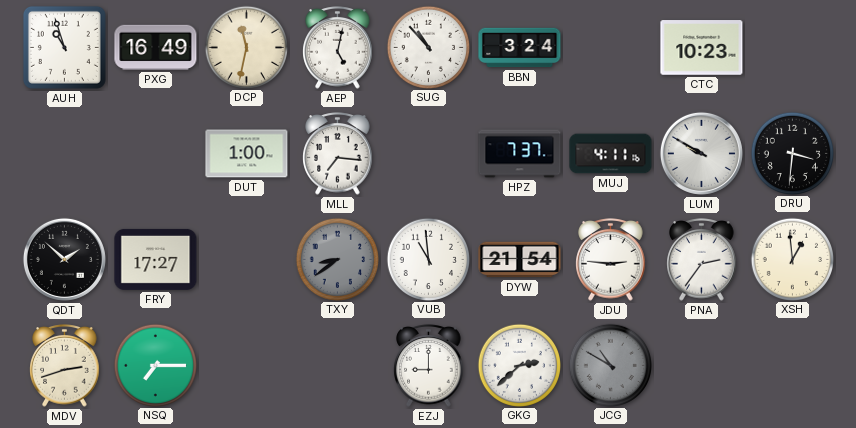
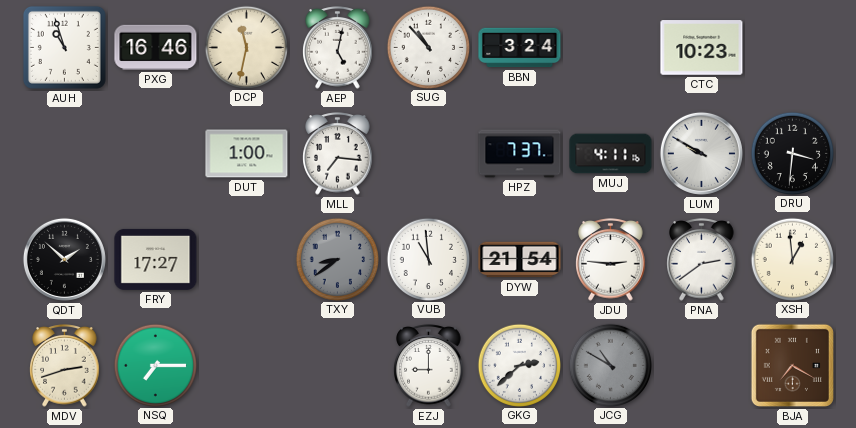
PXG: 16:49 -> 16:46 (156, 47)
PNA: 2:36 -> 2:39 (702, 260)
BJA: none -> 7:20 (792, 365)
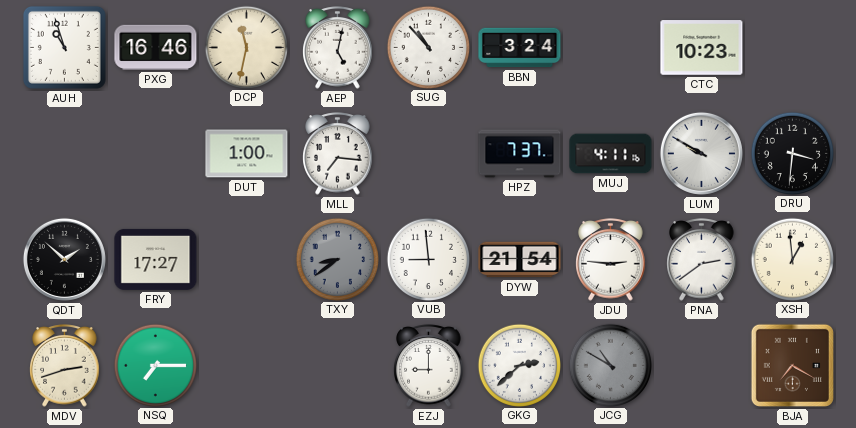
VUB: 10:59 -> 8:59 (428, 259)
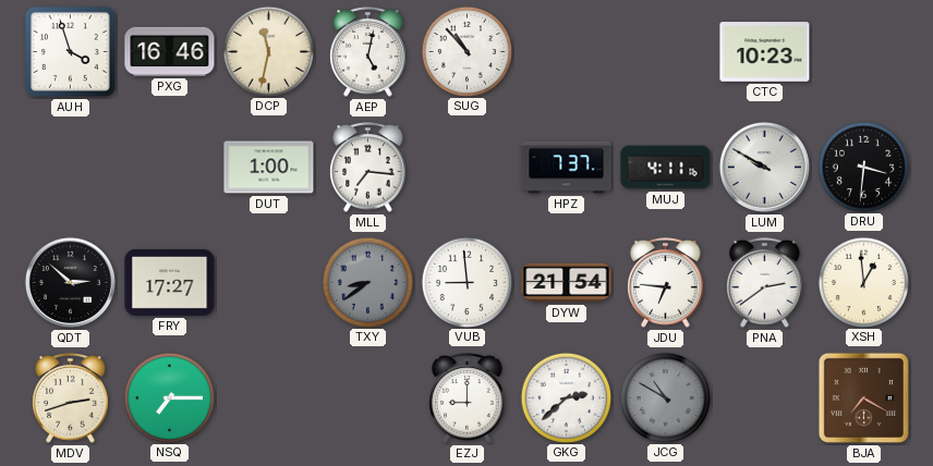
AUH: 10:57 -> 3:57 (70, 51)
BBN: 3:24 -> none (520, 48)
QDT: 1:52 -> 2:52 (70, 282)
JDU: 2:46 -> 6:46 (666, 283)
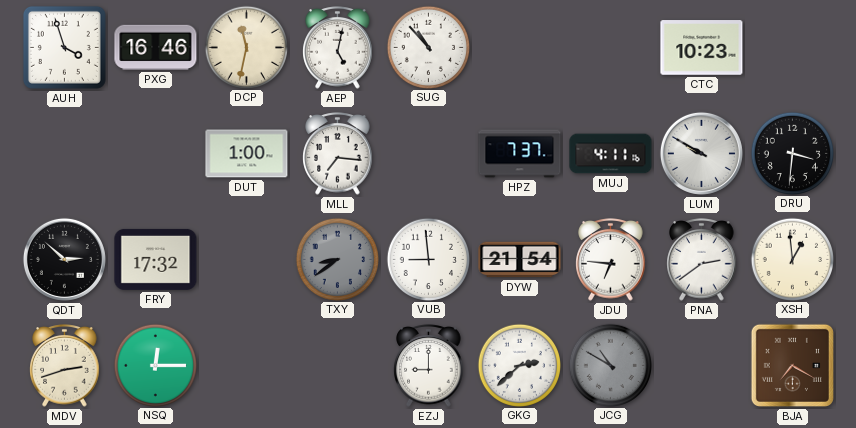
FRY: 17:27 -> 17:32 (156, 259)
NSQ: 7:15 -> 12:15 (155, 365)
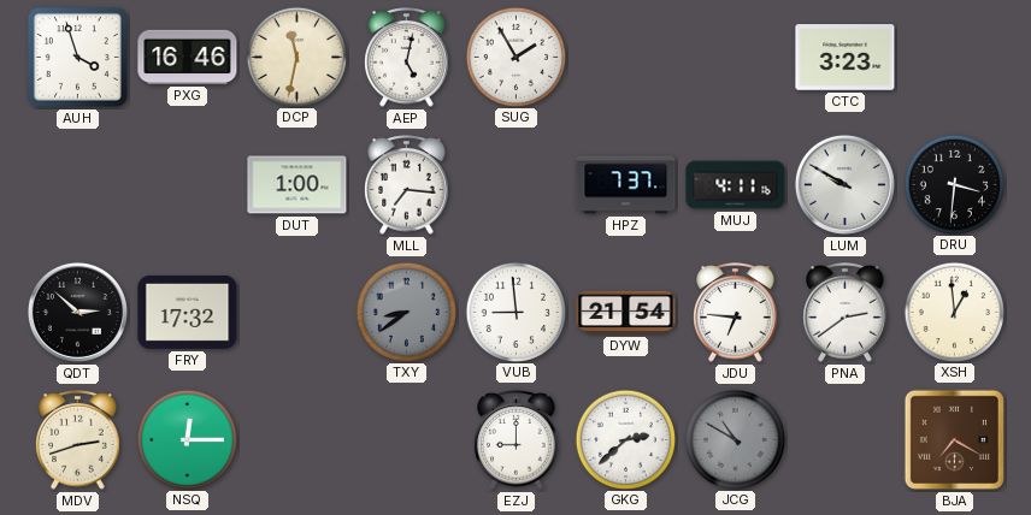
SUG: 10:53 -> 1:55 (515, 57)
CTC: 10:23 -> 3:23 (846, 58)
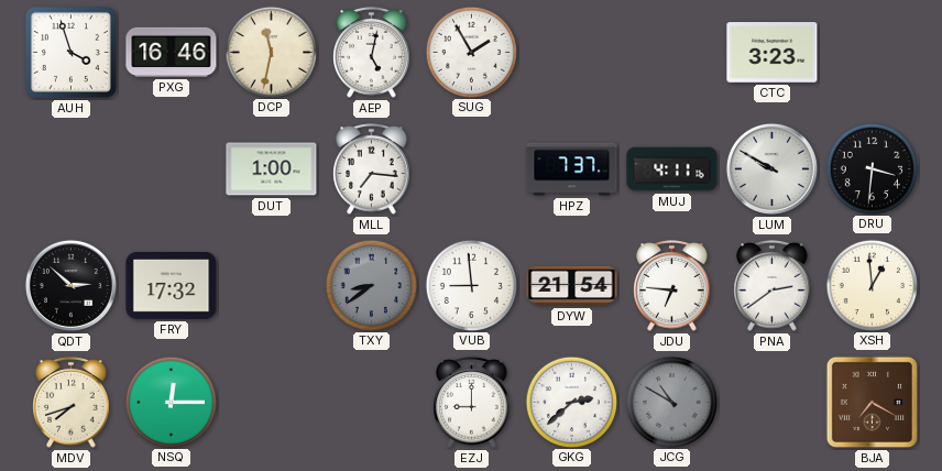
MDV: 2:42 -> 7:42 (72, 403)
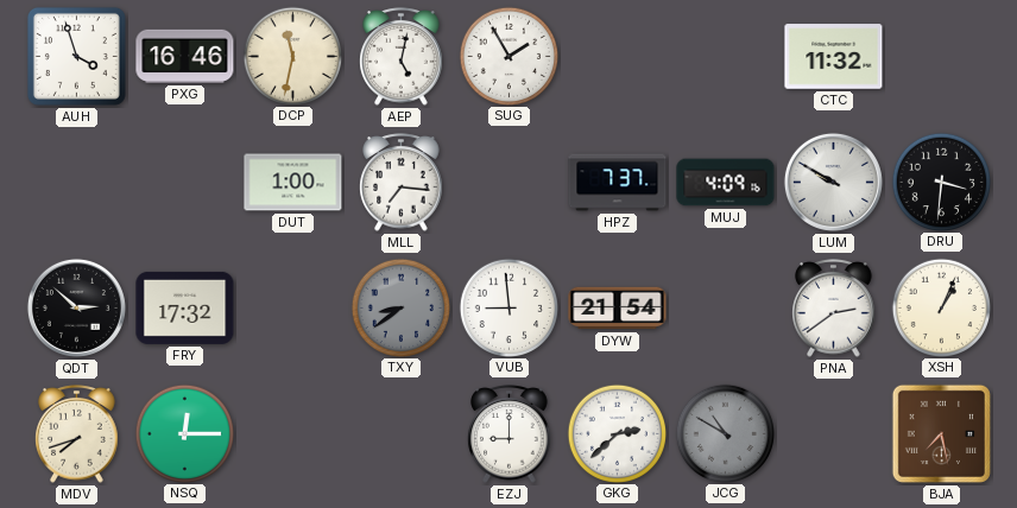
CTC: 3:23 -> 11:32 (834, 57)
MUJ: 4:11 -> 4:09 (726, 183)
JDU: 6:46 -> none (672, 286)
XSH: 12:59 -> 1:04 (941, 307)
BJA: 7:20 -> 7:28 (941, 433)
